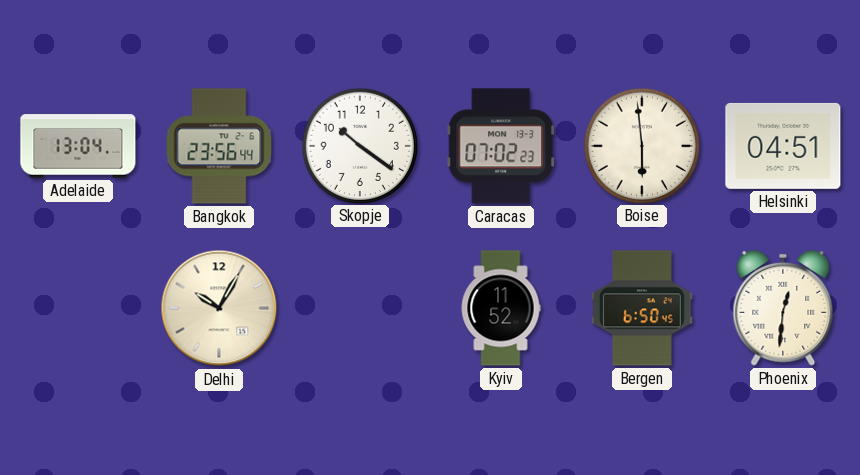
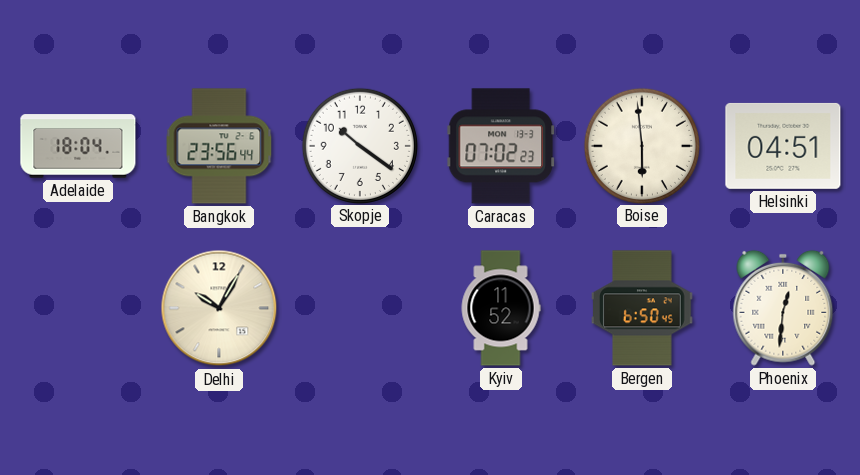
Adelaide: 13:04 -> 18:04 (78, 146)
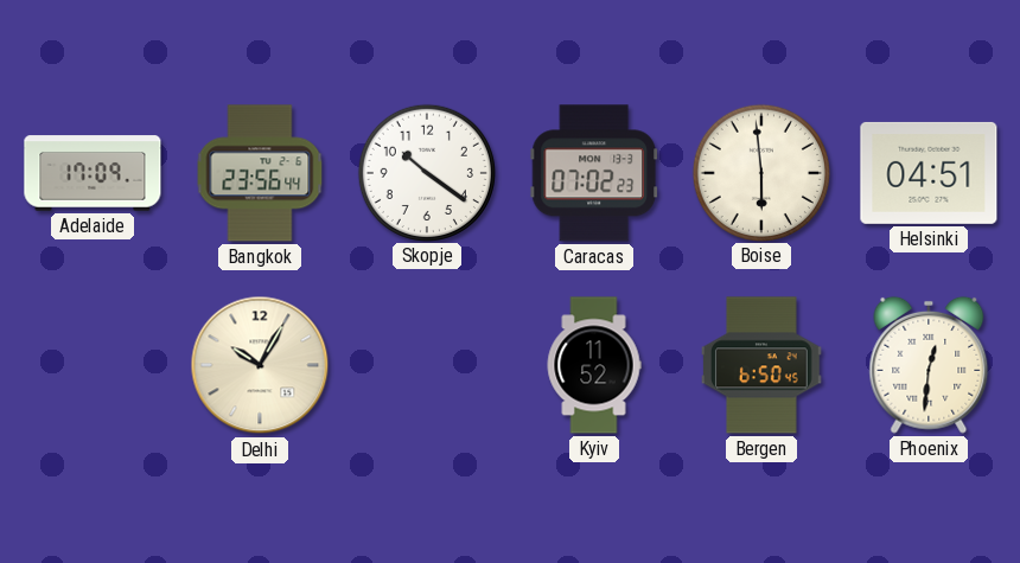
Adelaide: 18:04 -> 17:09 (93, 173)
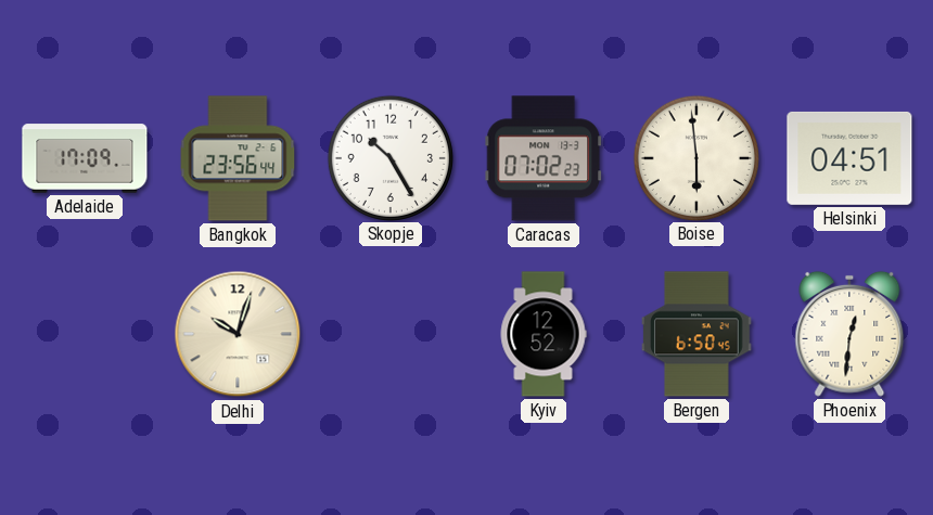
Skopje: 10:21 -> 10:25 (389, 157)
Delhi: 10:05 -> 10:03 (238, 334)
Kyiv: 11:52 -> 12:52 (544, 334)
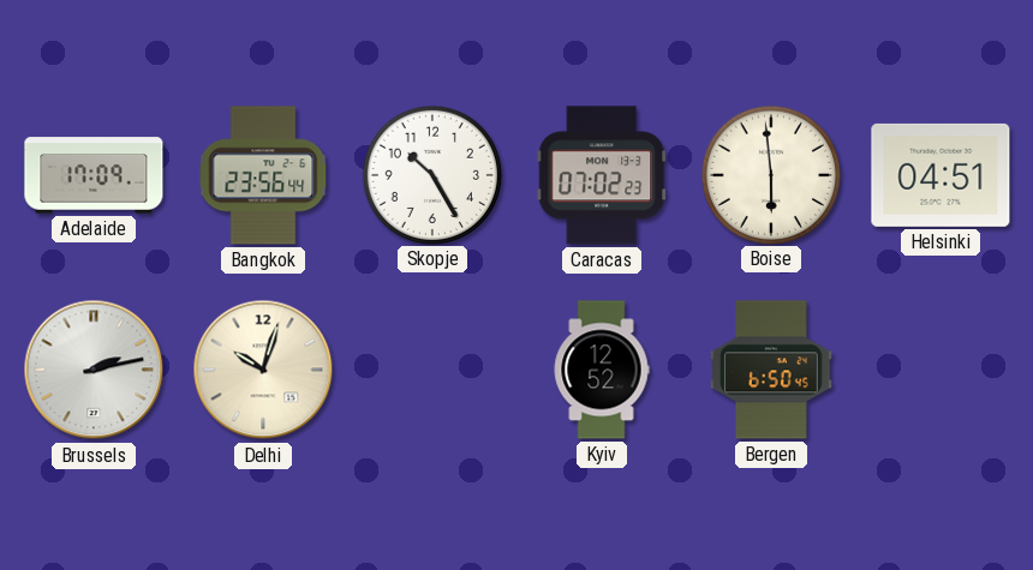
Brussels: none -> 2:13 (94, 370)
Phoenix: 12:31 -> none (849, 334)
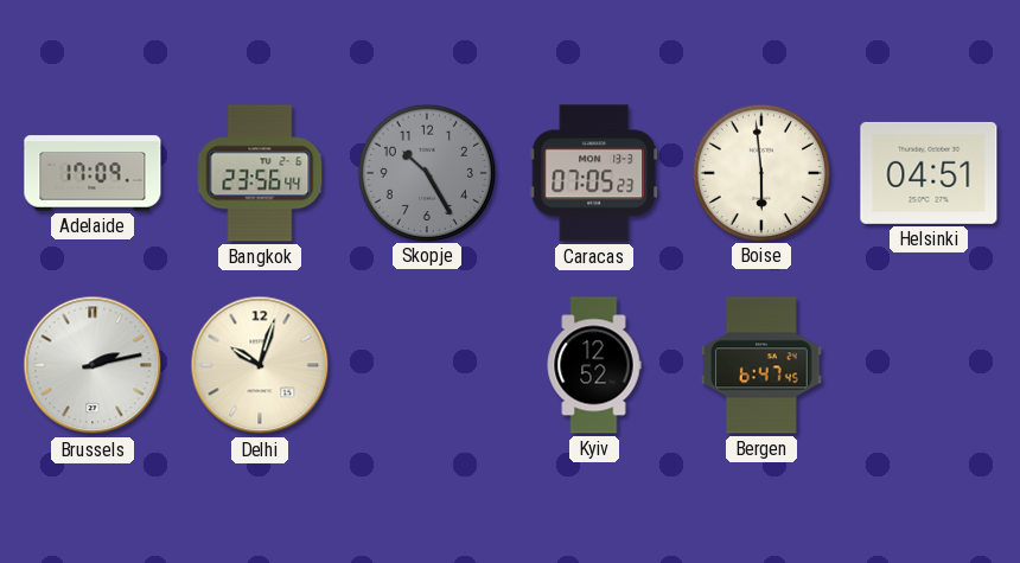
Skopje dial: white -> grey (426, 172)
Caracas: 07:02 -> 07:05 (593, 173)
Bergen: 6:50 -> 6:47 (763, 365)
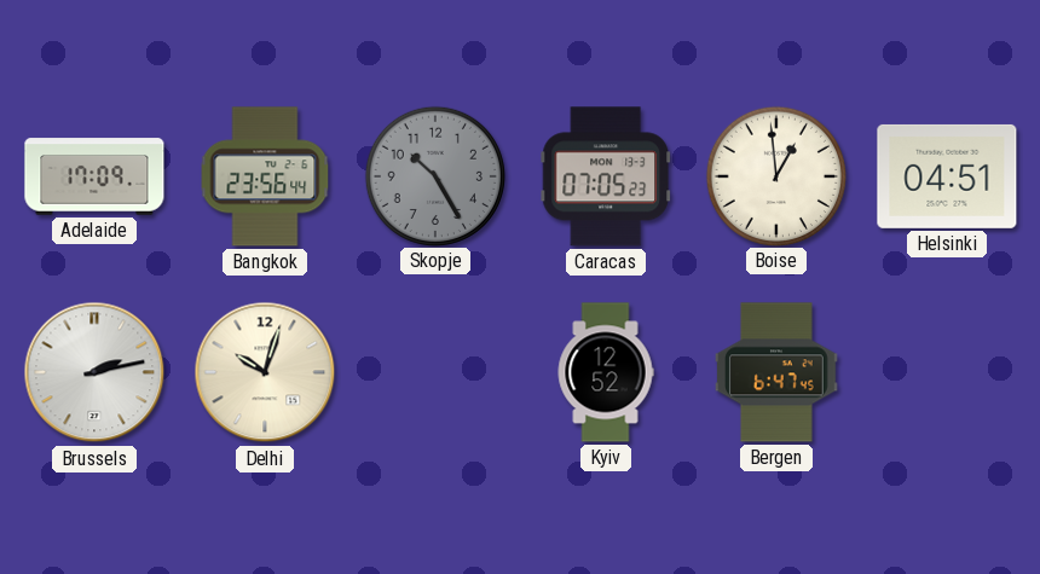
Boise: 5:59 -> 12:59 (775, 175)
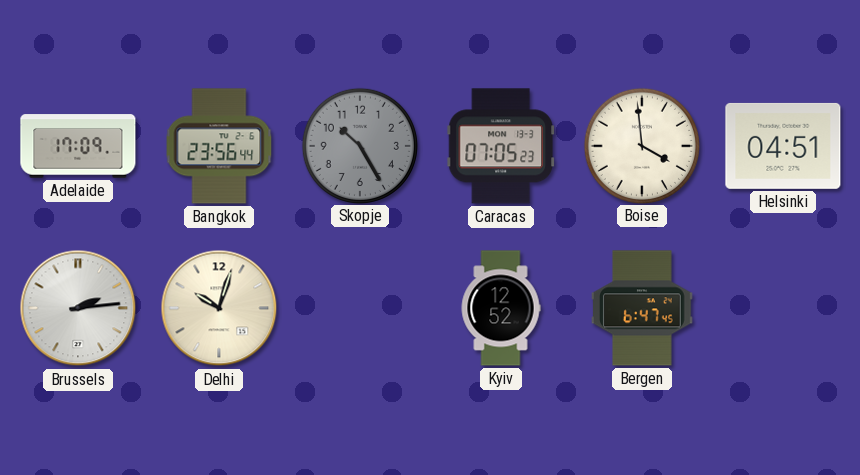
Boise: 12:59 -> 3:59 (641, 145)
Brussels: 2:13 -> 2:14 (78, 308)
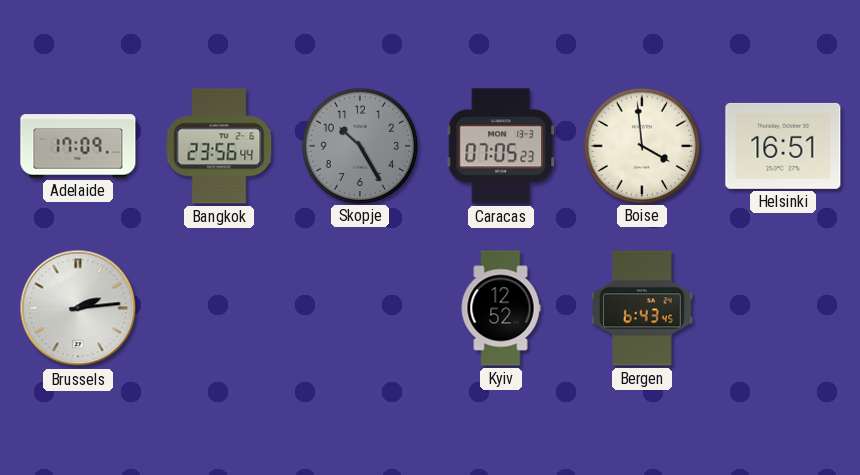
Helsinki: 04:51 -> 16:51 (783, 146)
Delhi: 10:03 -> none (219, 308)
Bergen: 6:47 -> 6:43 (643, 308)
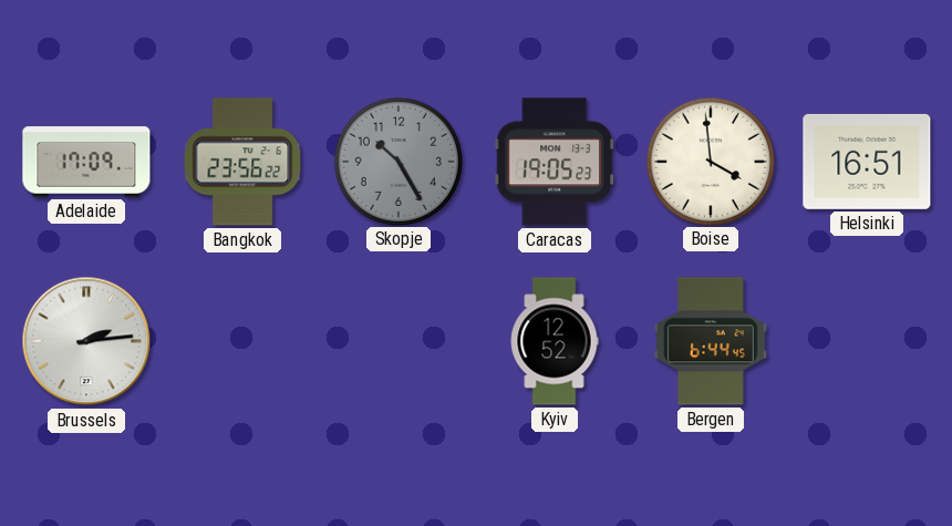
Bangkok: 23:56:44 -> 23:56:22 (242, 162)
Caracas: 07:05 -> 19:05 (553, 162)
Bergen: 6:43 -> 6:44 (712, 341)
